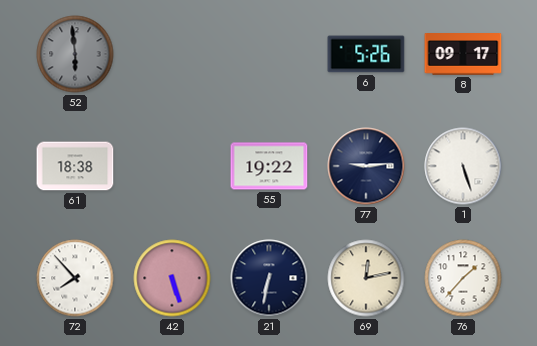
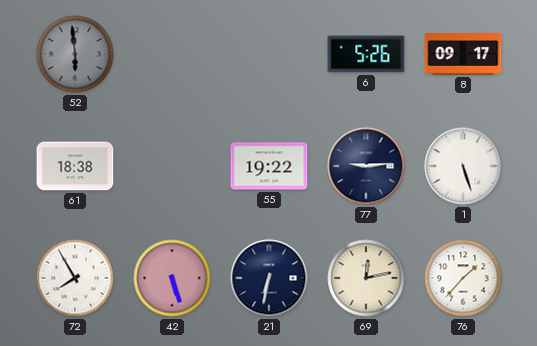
72: 7:53 -> 7:55 (75, 278)
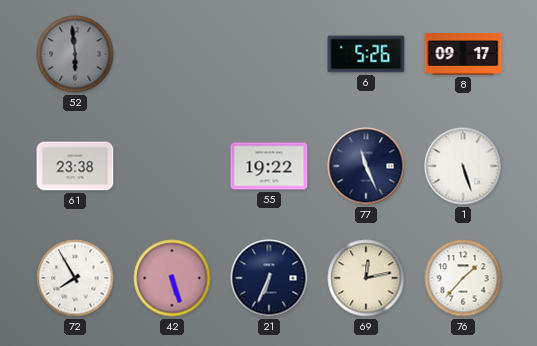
61: 18:38 -> 23:38 (75, 166)
77: 9:14 -> 11:26 (366, 166)
21: 6:32 -> 6:34 (269, 278)
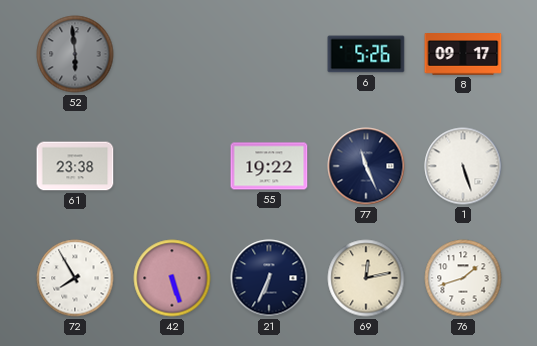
76: 1:37 -> 1:42 (463, 278)
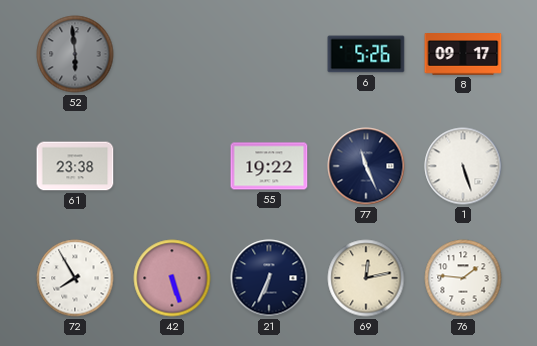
76: 1:42 -> 1:46 (463, 278)
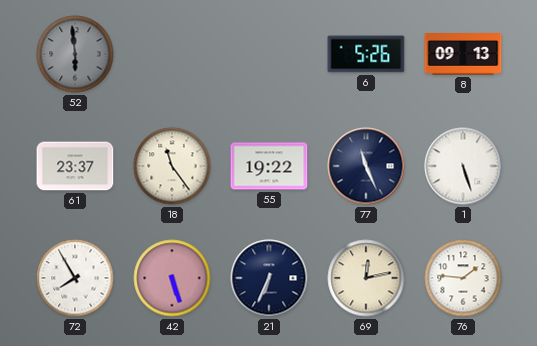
8: 09:17 -> 09:13 (463, 54)
61: 23:38 -> 23:37 (75, 166)
18: none -> 11:24 (172, 166)
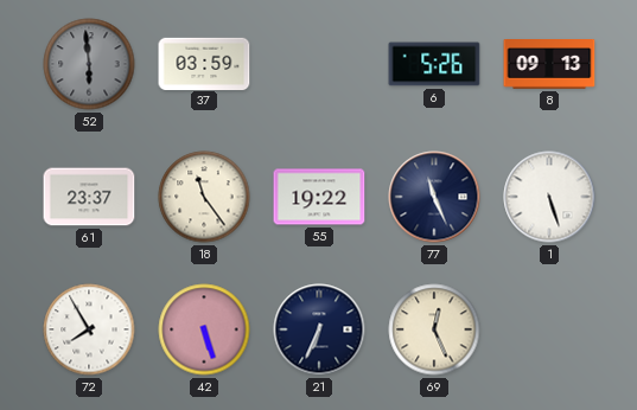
37: none -> 03:59 (204, 63)
69: 12:13 -> 12:26 (434, 329)
76: 1:46 -> none (463, 278)
